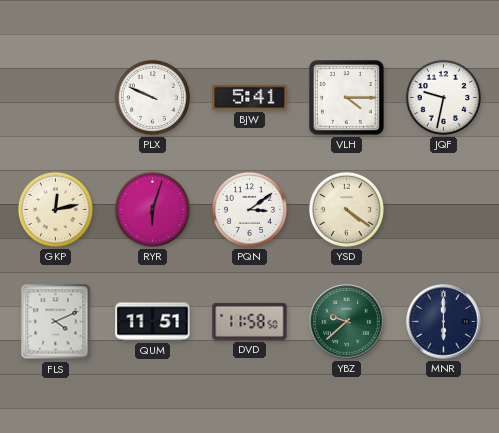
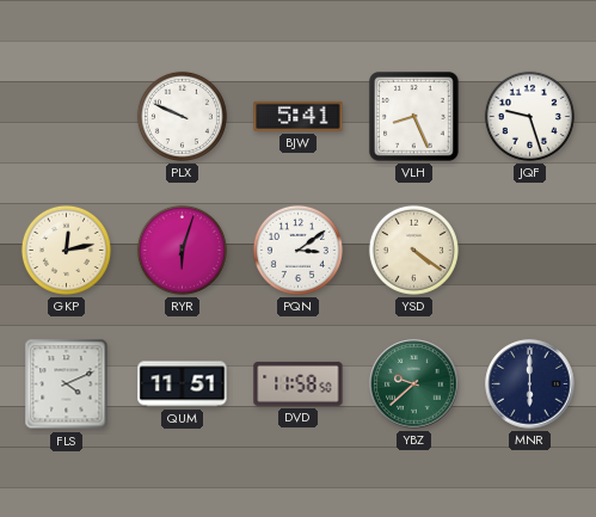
VLH: 4:15 -> 8:26 (414, 117)
JQF: 9:32 -> 9:27 (529, 116)
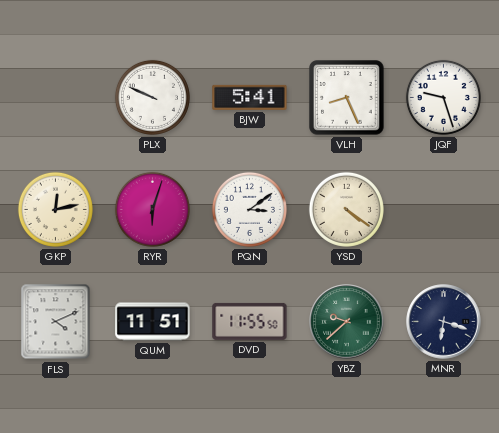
DVD: 11:58 -> 11:55 (250, 321)
MNR: 6:00 -> 6:18 (444, 322)
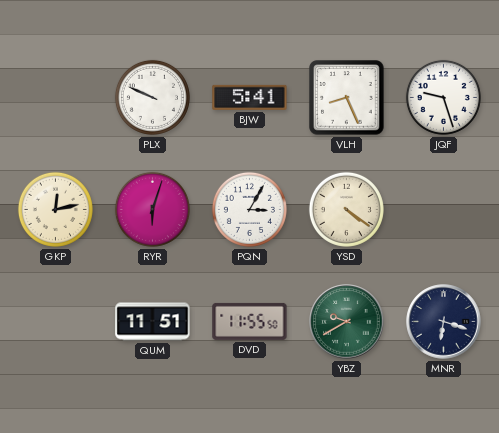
PQN: 3:09 -> 3:05 (249, 209)
FLS: 4:11 -> none (56, 322)
YBZ: 9:38 -> 9:40 (347, 322)
